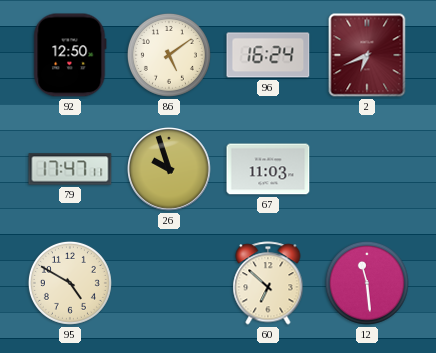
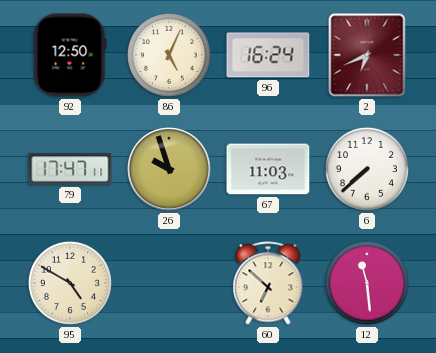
86: 5:09 -> 5:04 (169, 55)
6: none -> 7:38 (367, 169)
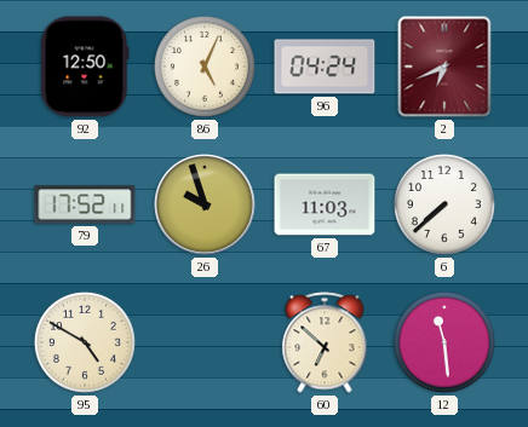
96: 16:24 -> 04:24 (325, 67)
79: 17:47 -> 17:52 (85, 204)
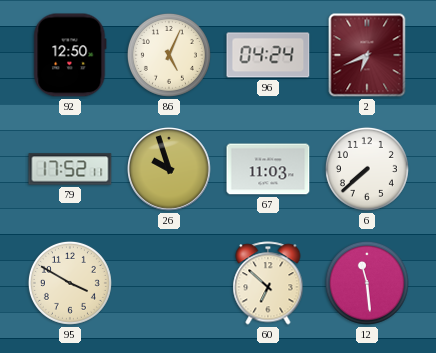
95: 4:50 -> 3:50 (70, 283)
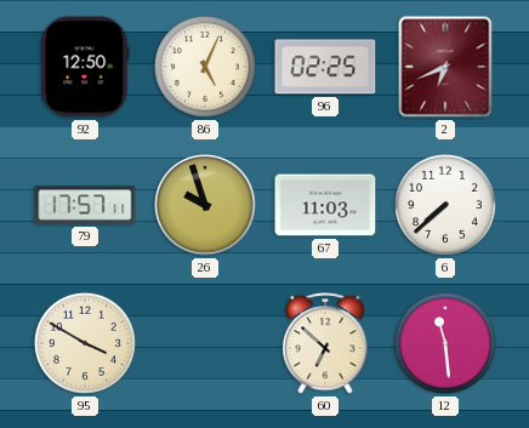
96: 04:24 -> 02:25 (325, 67)
79: 17:52 -> 17:57 (85, 205)
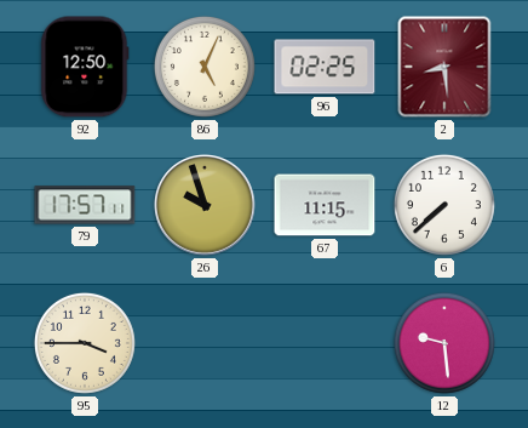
2: 6:41 -> 8:29 (444, 67)
67: 11:03 -> 11:15 (325, 205)
95: 3:50 -> 3:45 (85, 343)
60: 6:52 -> none (325, 343)
12: 11:29 -> 9:29 (444, 343)
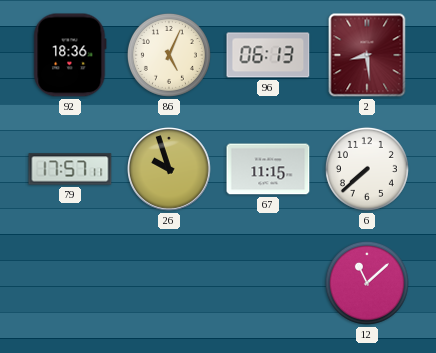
92: 12:50 -> 18:36 (70, 55)
96: 02:25 -> 06:13 (268, 55)
95: 3:45 -> none (85, 343)
12: 9:29 -> 11:08 (367, 283)
